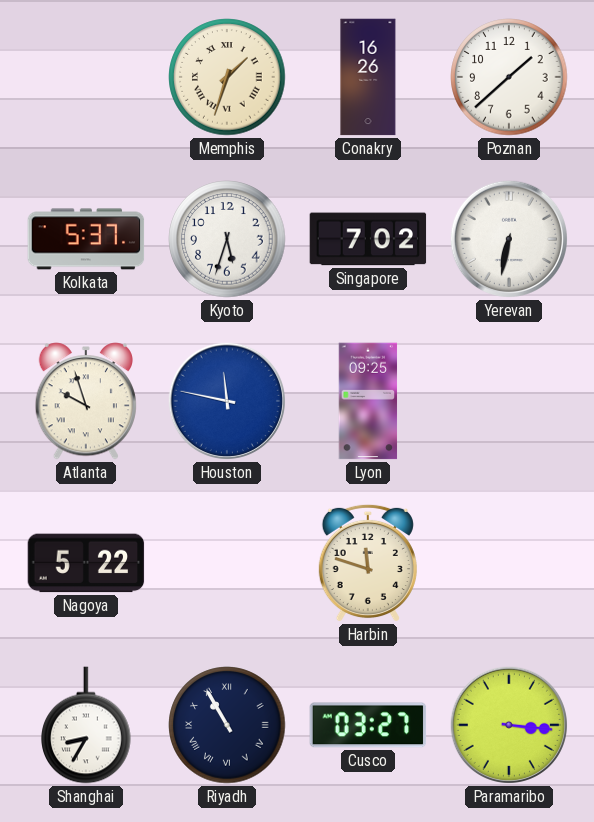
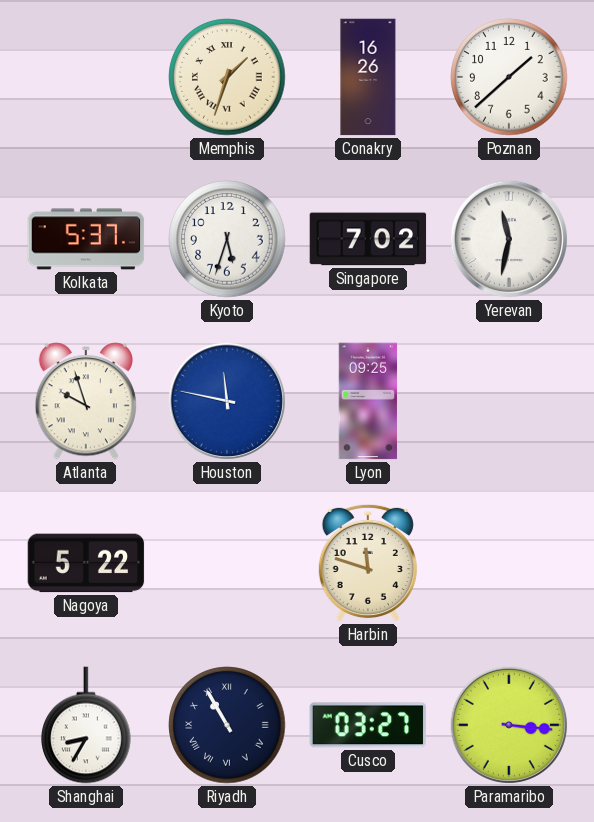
Yerevan: 6:32 -> 11:32 (509, 239)
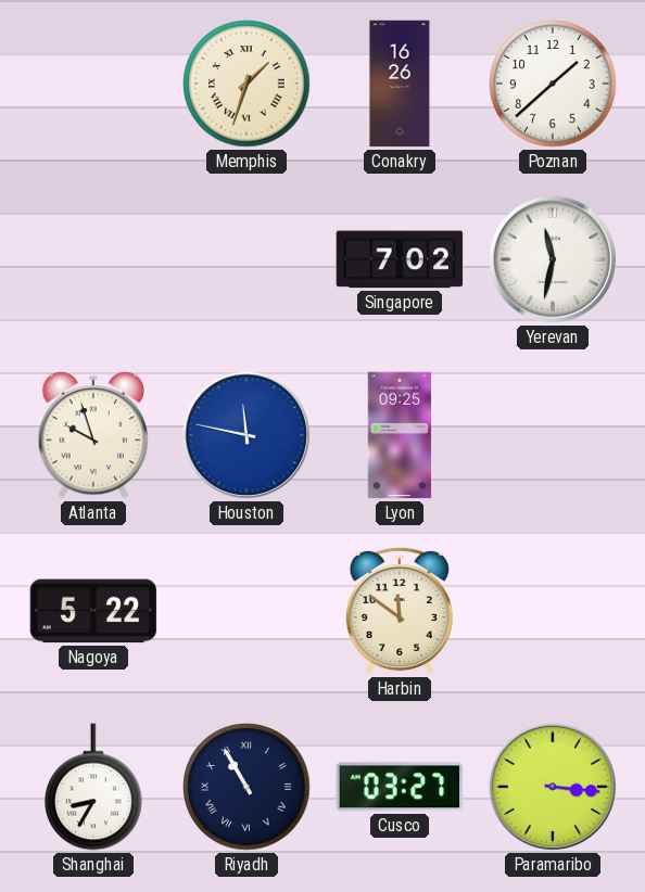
Kolkata: 5:37 -> none (86, 239)
Kyoto: 5:33 -> none (227, 239)
Harbin: 11:48 -> 11:51 (400, 611)
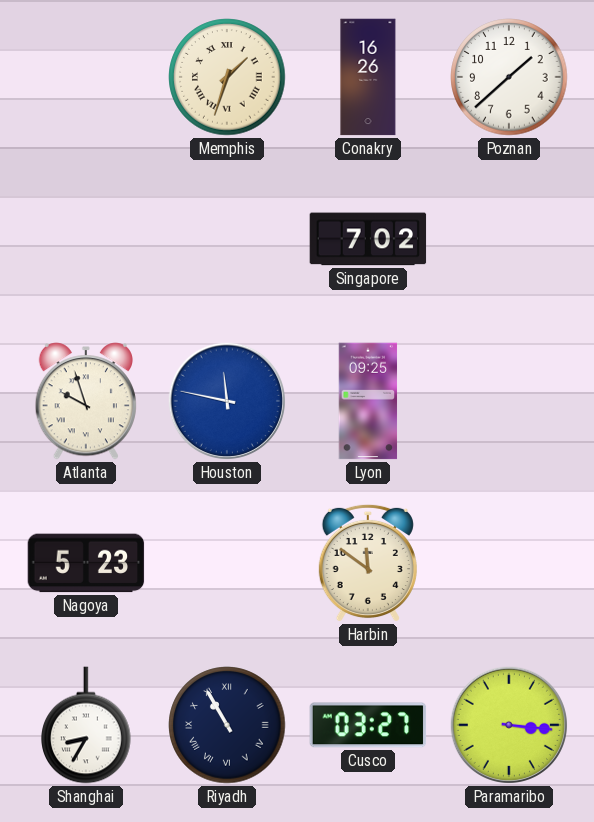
Yerevan: 11:32 -> none (553, 259)
Nagoya: 5:22 -> 5:23 (86, 563)
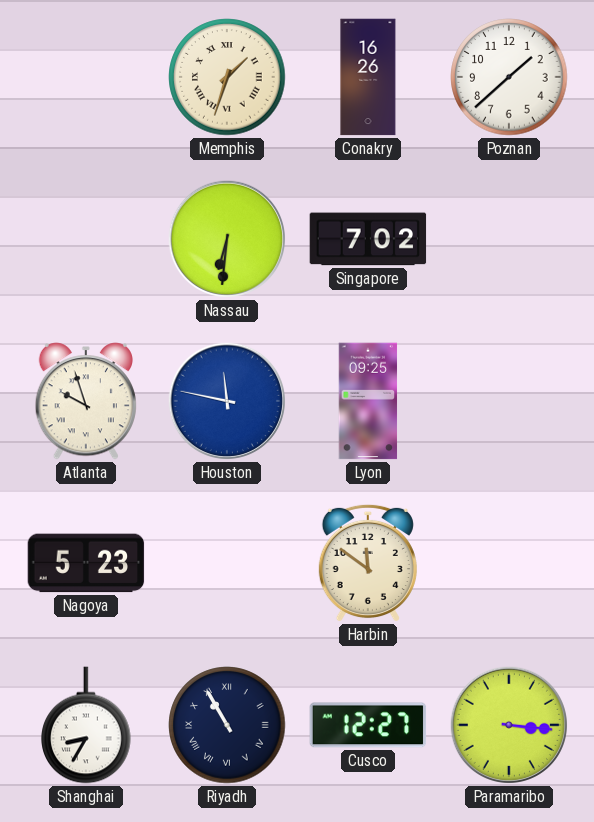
Nassau: none -> 6:31 (227, 239)
Cusco: 03:27 -> 12:27 (368, 725)
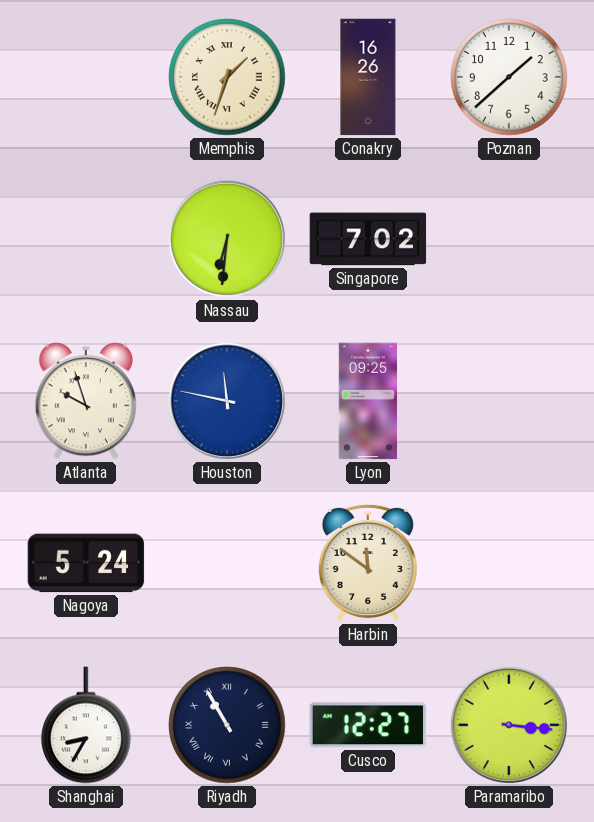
Nagoya: 5:23 -> 5:24 (86, 563)
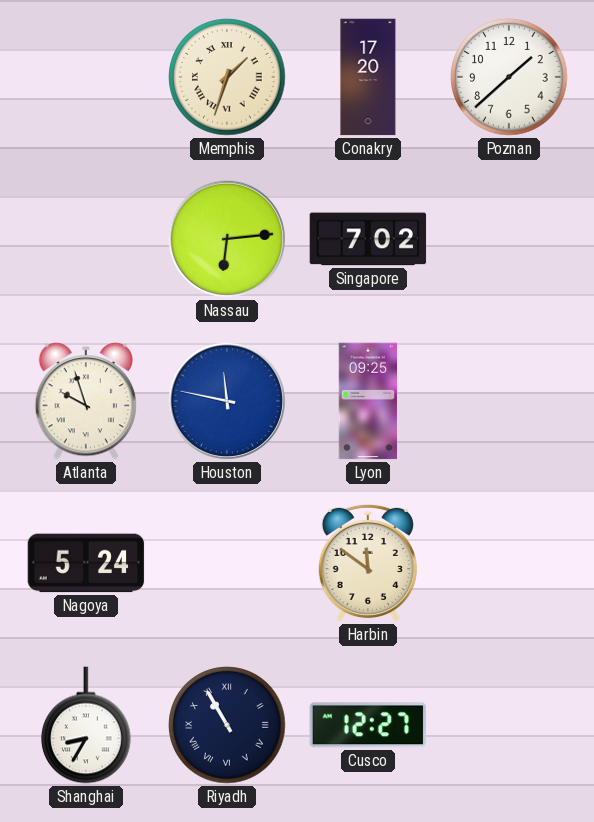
Conakry: 16:26 -> 17:20 (368, 77)
Nassau: 6:31 -> 6:14 (227, 239)
Paramaribo: 3:16 -> none (509, 725)
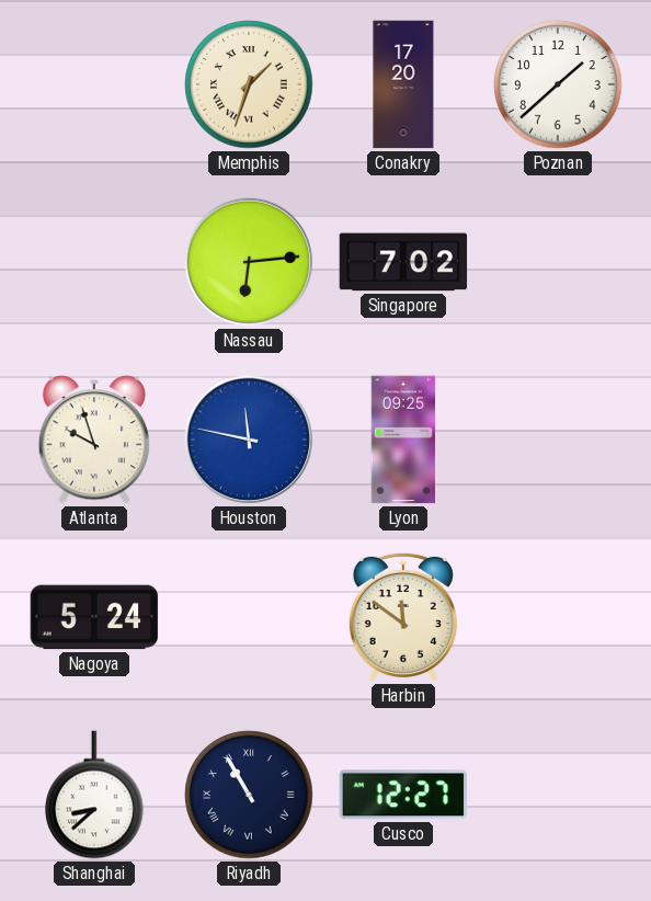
Shanghai: 8:35 -> 8:38 (94, 795)
